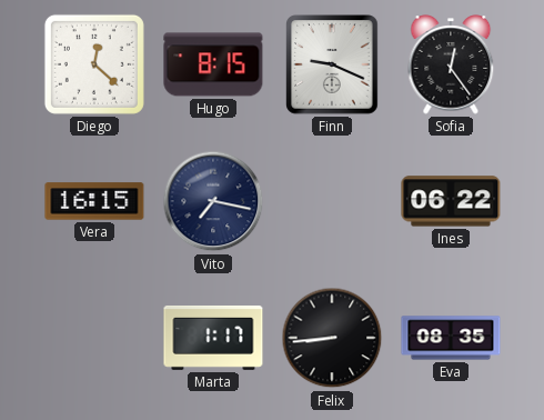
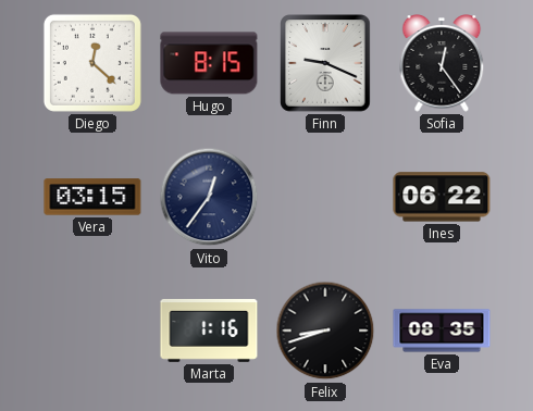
Vera: 16:15 -> 03:15 (92, 197)
Vito: 7:17 -> 12:36 (209, 197)
Marta: 1:17 -> 1:16 (209, 331)
Felix: 8:44 -> 8:42 (325, 331)
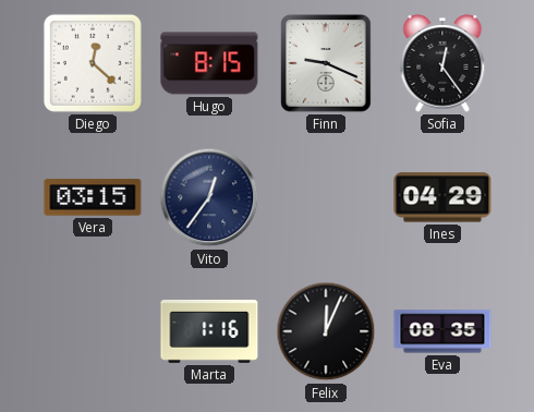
Ines: 06:22 -> 04:29 (442, 197)
Felix: 8:42 -> 12:04 (326, 331)
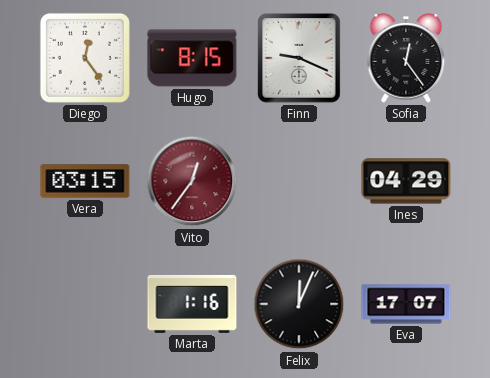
Diego: 12:22 -> 12:24 (85, 58)
Vito dial: navy -> burgundy (192, 181)
Eva: 08:35 -> 17:07 (406, 304)
